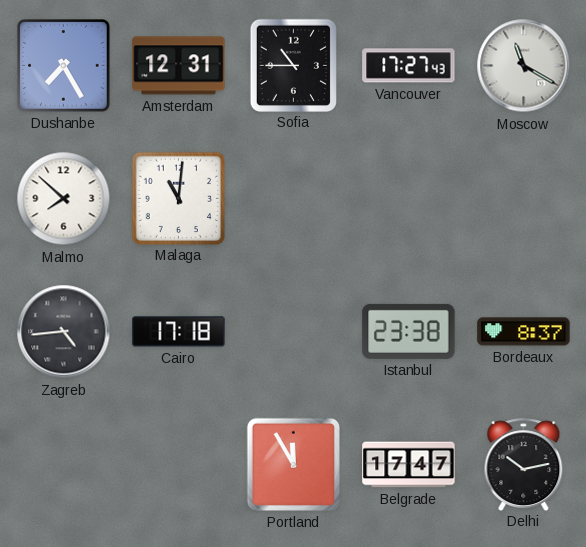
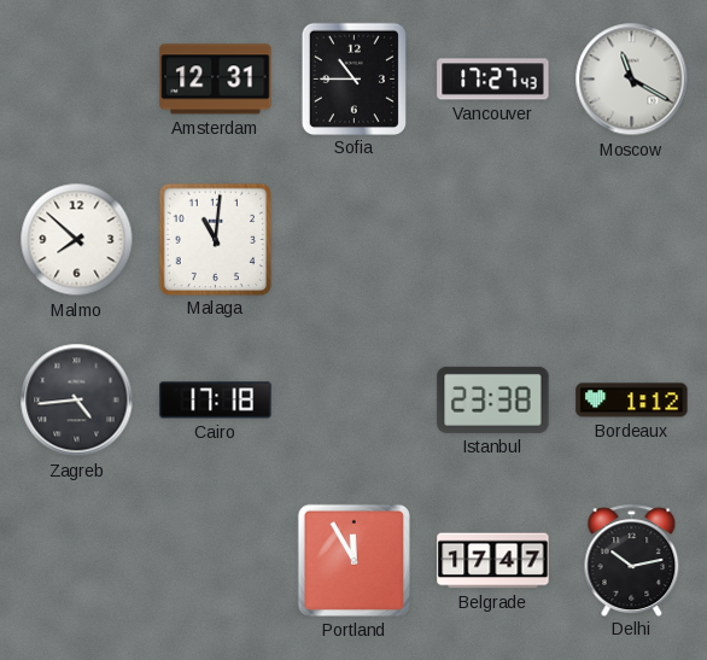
Dushanbe: 7:25 -> none (64, 66)
Bordeaux: 8:37 -> 1:12 (632, 401)
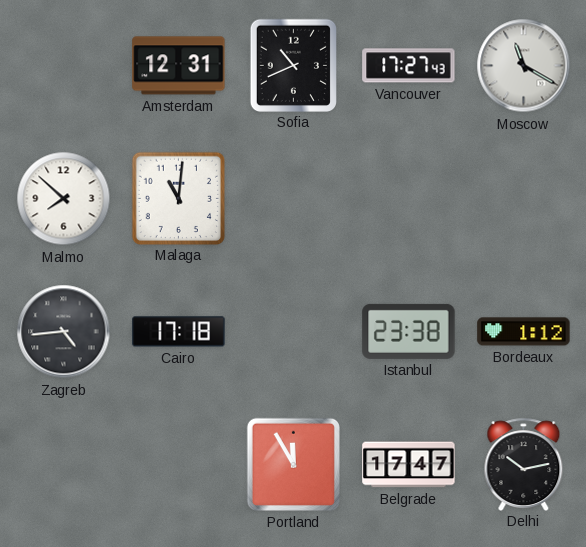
Sofia: 10:45 -> 10:41 (293, 65)
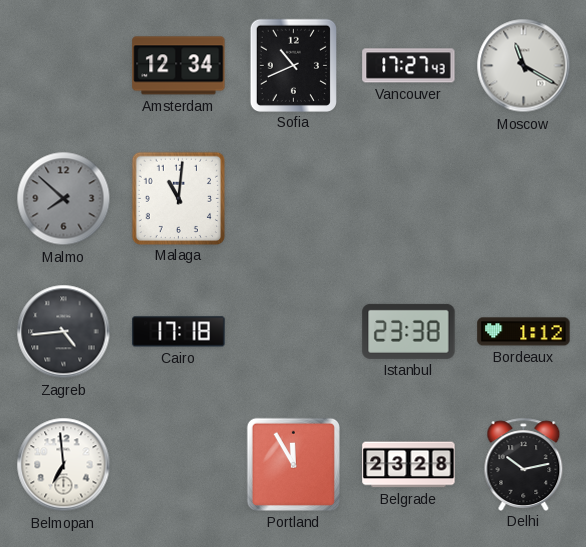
Amsterdam: 12:31 -> 12:34 (179, 66)
Malmo dial: white -> grey (64, 199)
Belmopan: none -> 6:59 (64, 465)
Belgrade: 17:47 -> 23:28 (409, 465)
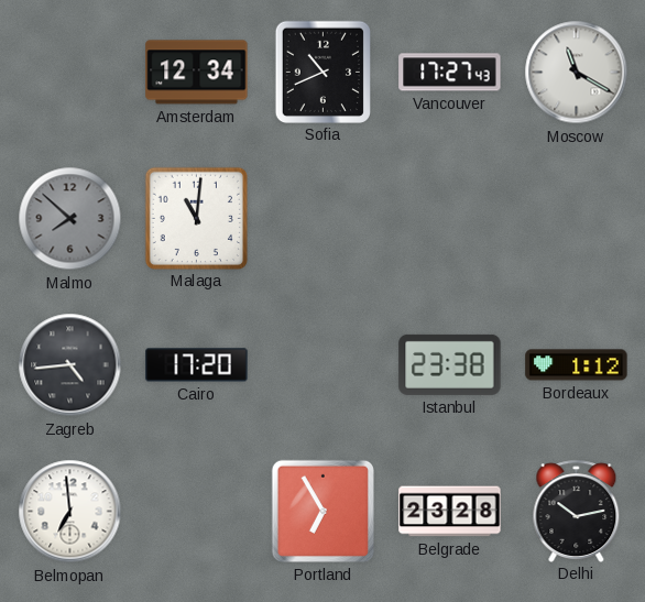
Cairo: 17:18 -> 17:20 (197, 365)
Portland: 11:55 -> 6:55 (322, 511)
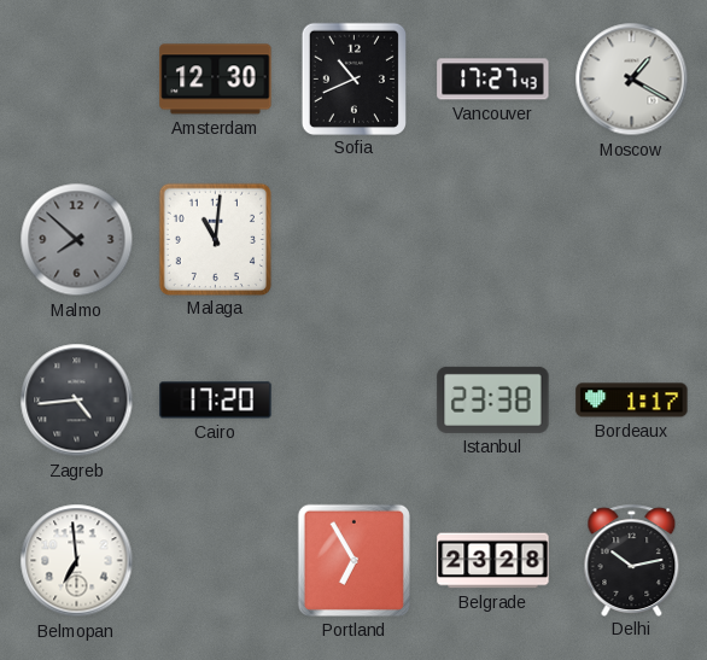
Amsterdam: 12:34 -> 12:30 (216, 80)
Moscow: 11:20 -> 1:20 (632, 80)
Bordeaux: 1:12 -> 1:17 (632, 401)
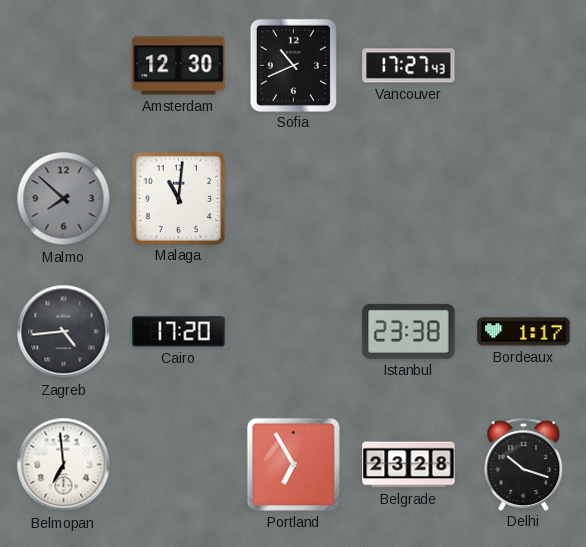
Moscow: 1:20 -> none (632, 80)
Delhi: 10:13 -> 10:18 (524, 464)
